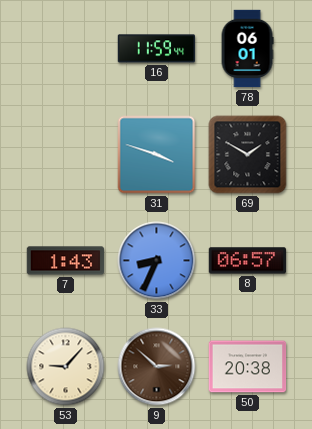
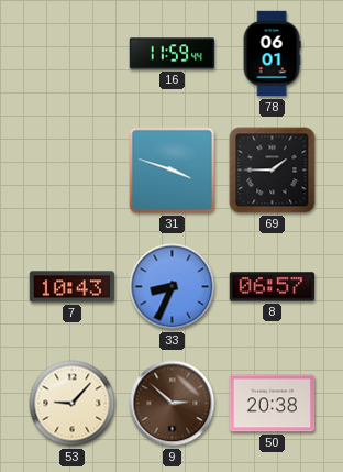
69: 1:50 -> 1:45 (273, 171)
7: 1:43 -> 10:43 (73, 287)
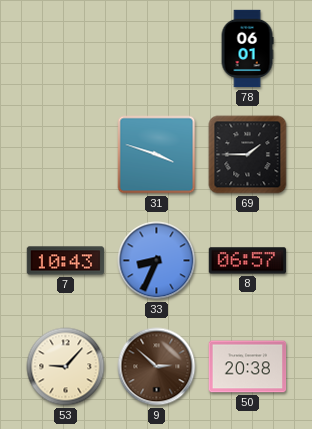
16: 11:59 -> none (173, 54)
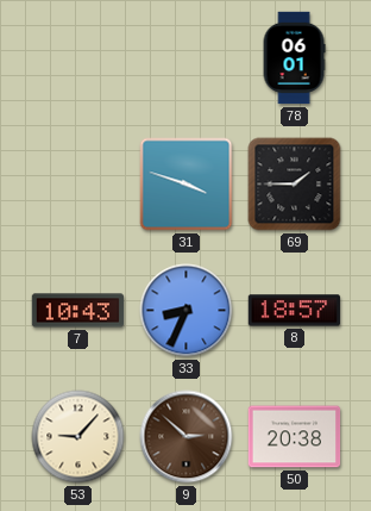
8: 06:57 -> 18:57 (295, 311)
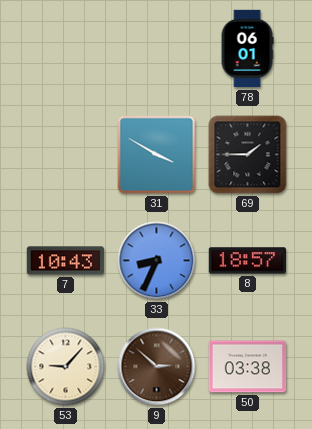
31: 3:48 -> 3:50 (157, 155)
50: 20:38 -> 03:38 (248, 367)
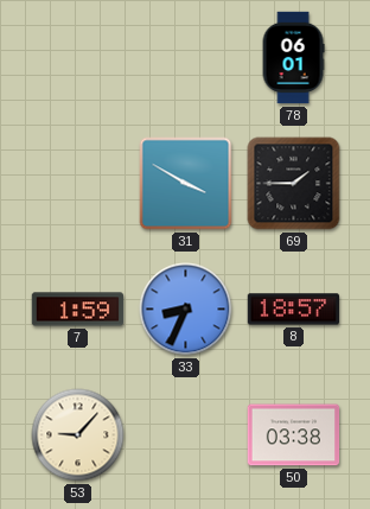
7: 10:43 -> 1:59 (78, 310)
9: 2:52 -> none (157, 367)
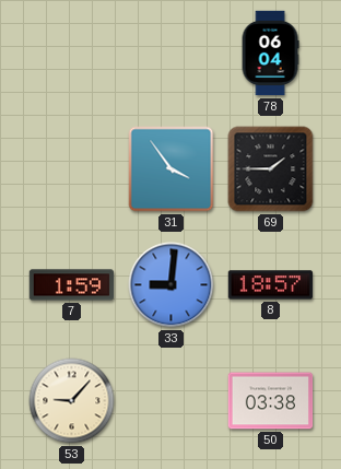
78: 06:01 -> 06:04 (270, 54)
31: 3:50 -> 3:54 (172, 169)
33: 8:34 -> 9:01 (172, 285)
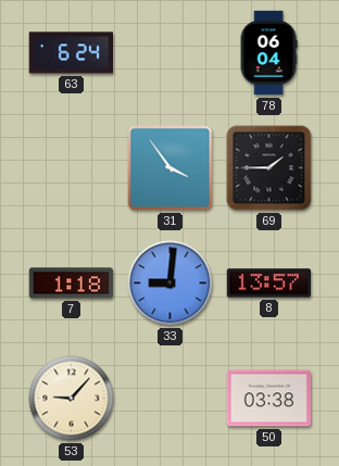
63: none -> 6:24 (72, 53)
7: 1:59 -> 1:18 (72, 284)
8: 18:57 -> 13:57 (269, 284)
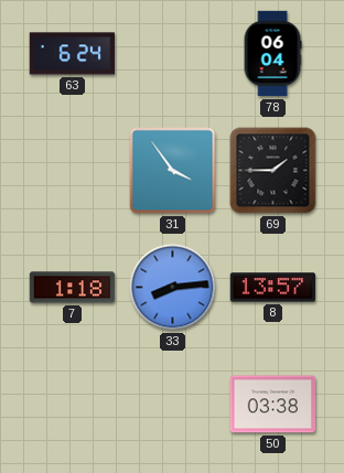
33: 9:01 -> 8:14 (173, 288)
53: 9:07 -> none (72, 399)
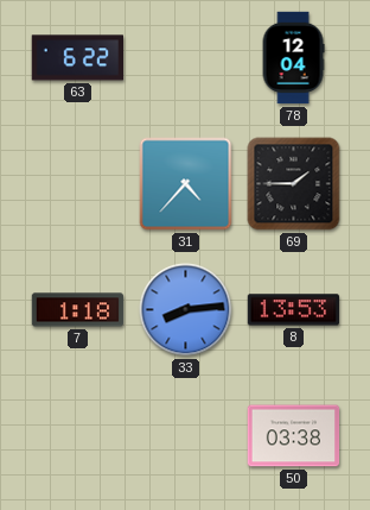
63: 6:24 -> 6:22 (78, 58)
78: 06:04 -> 12:04 (293, 58)
31: 3:54 -> 4:37 (186, 184)
8: 13:57 -> 13:53 (294, 310)
